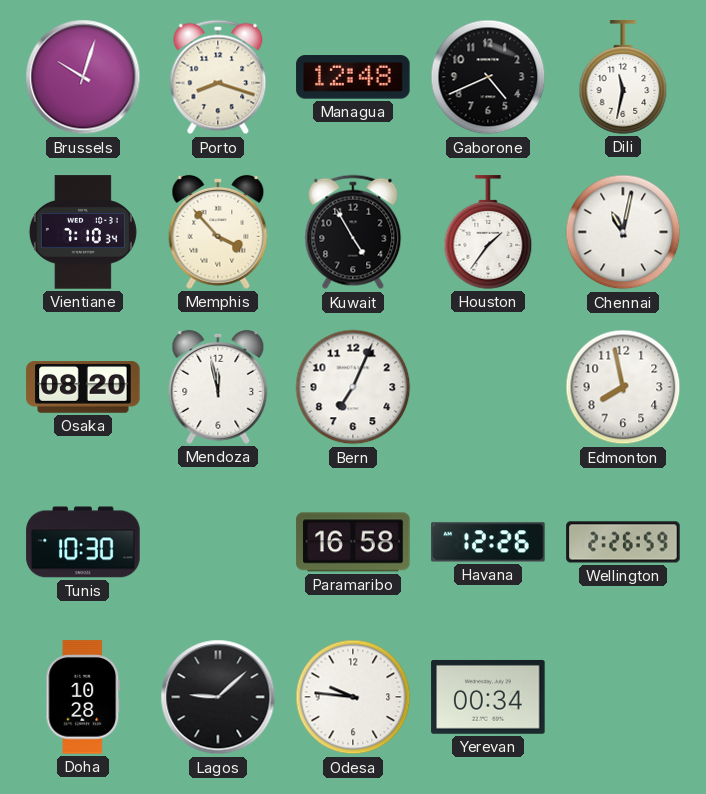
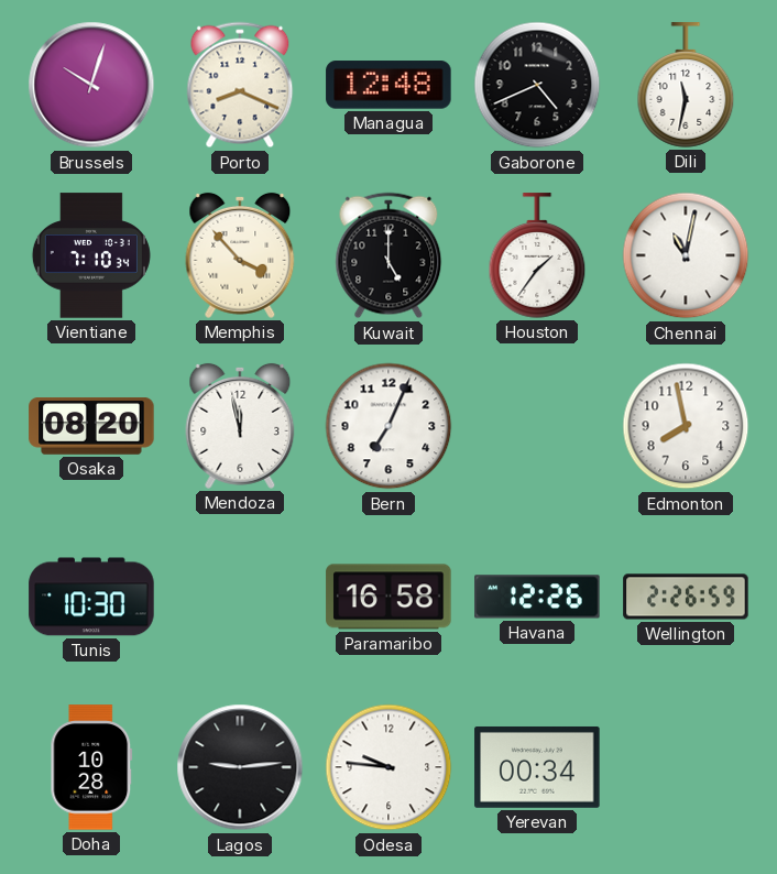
Porto: 8:18 -> 8:19 (240, 85)
Kuwait: 4:55 -> 5:00 (388, 255)
Lagos: 9:08 -> 9:14 (240, 767)
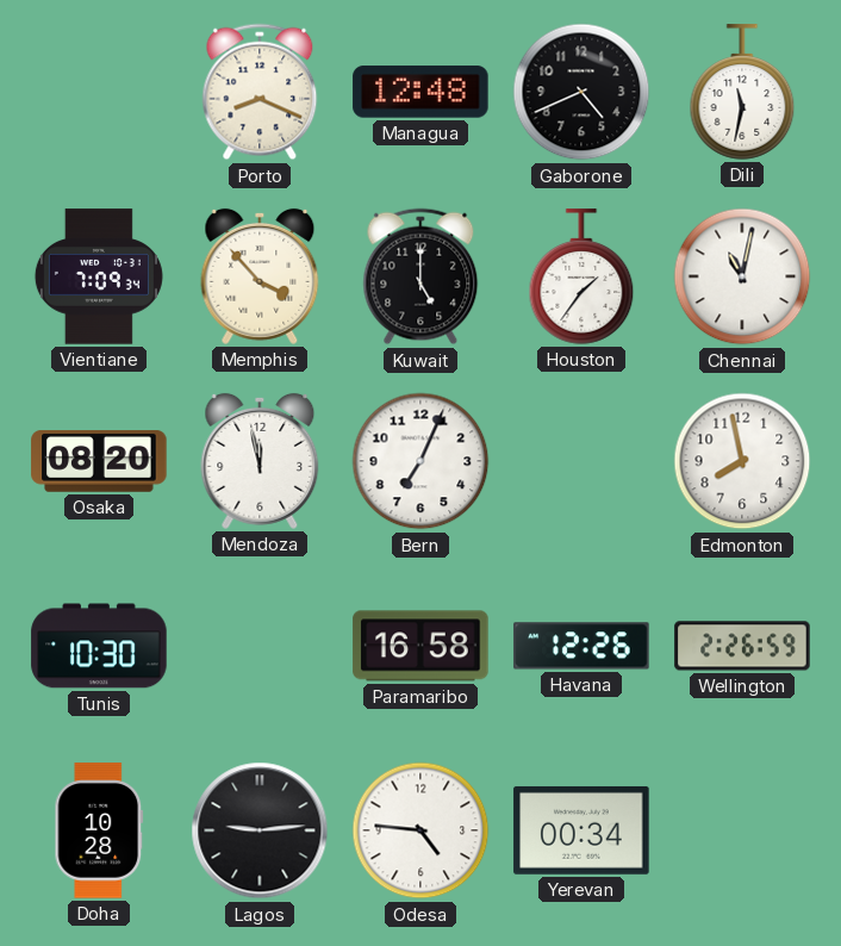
Brussels: 10:03 -> none (91, 85)
Vientiane: 7:10 -> 7:09 (99, 276)
Odesa: 9:46 -> 4:46 (420, 830)
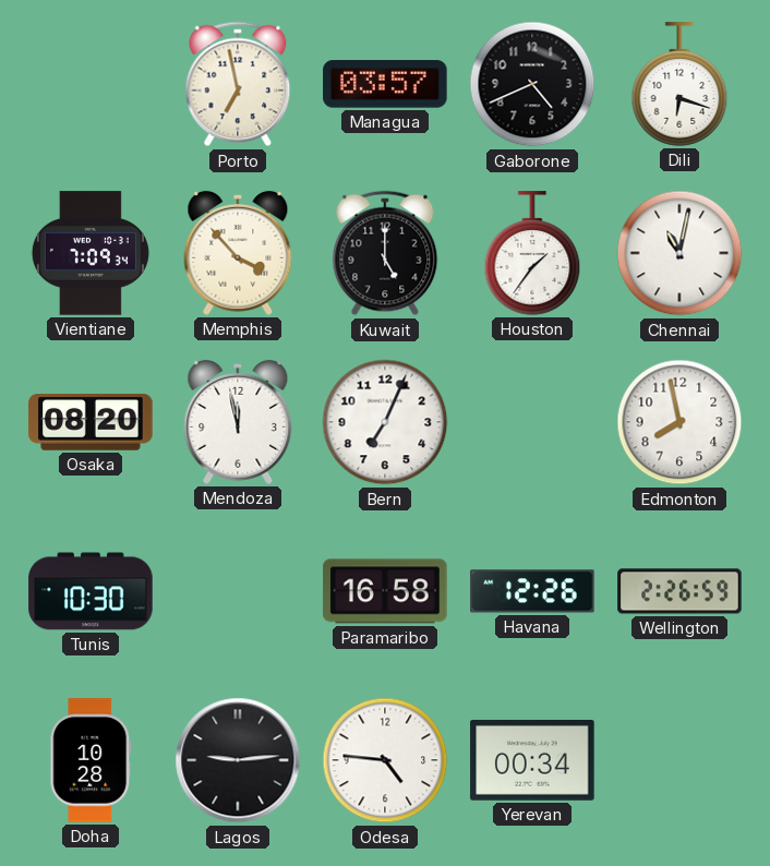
Porto: 8:19 -> 6:58 (238, 84)
Managua: 12:48 -> 03:57 (385, 84)
Dili: 11:32 -> 6:18 (679, 84)
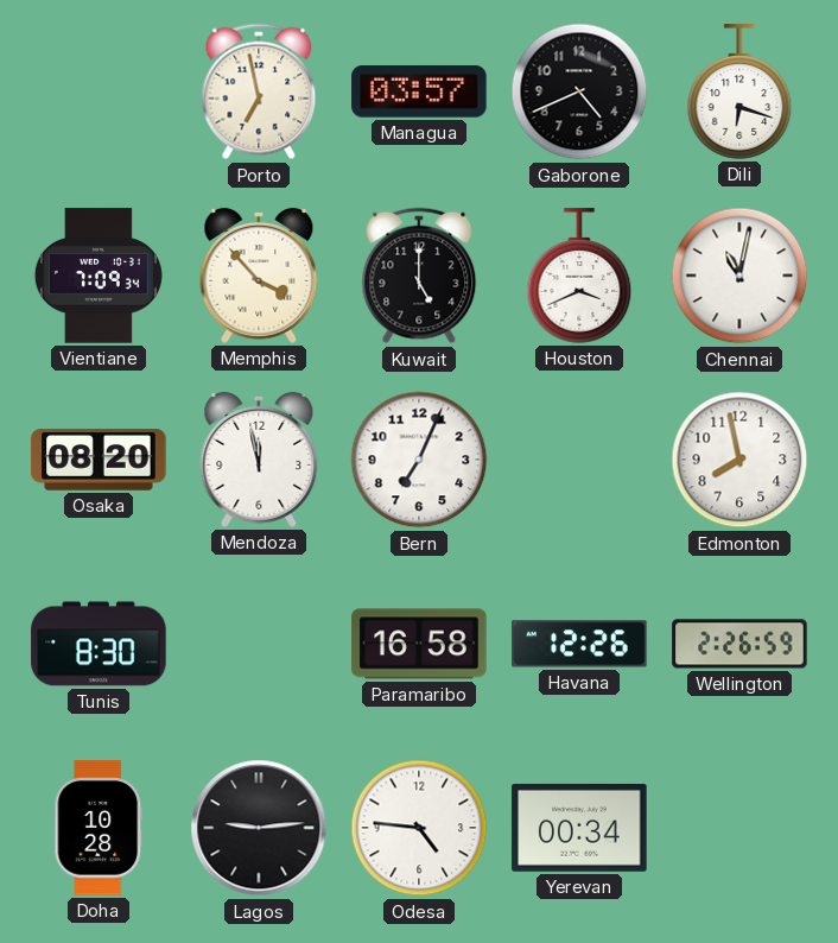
Houston: 1:36 -> 3:41 (579, 276)
Tunis: 10:30 -> 8:30 (99, 644)
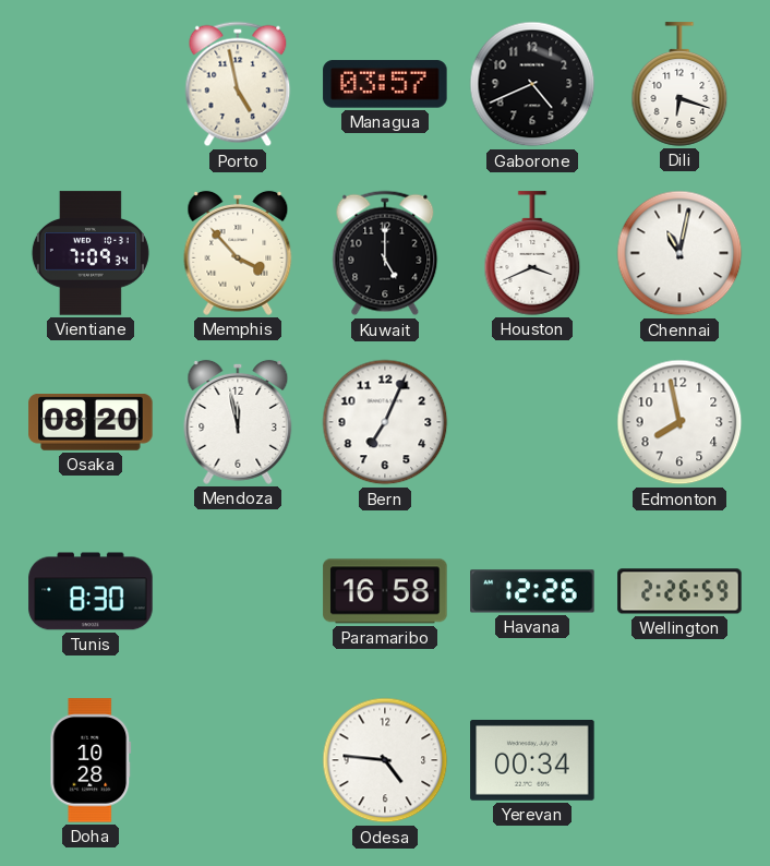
Porto: 6:58 -> 4:58 (238, 84)
Lagos: 9:14 -> none (259, 828)
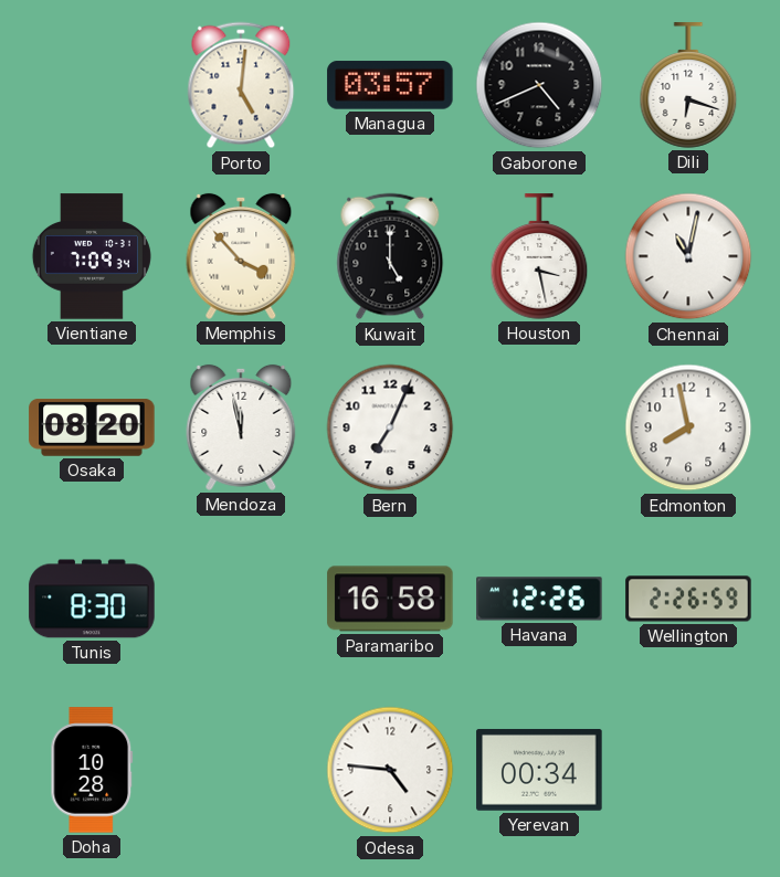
Porto: 4:58 -> 5:01 (241, 85)
Houston: 3:41 -> 3:28 (539, 256)
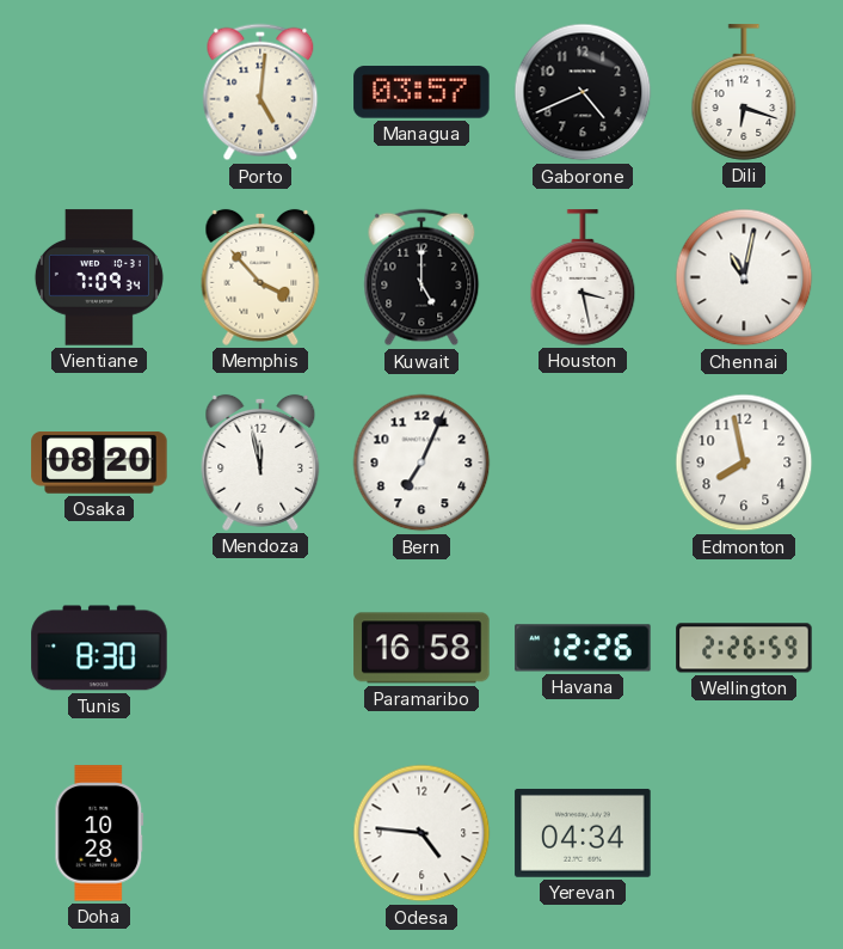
Yerevan: 00:34 -> 04:34 (583, 833)
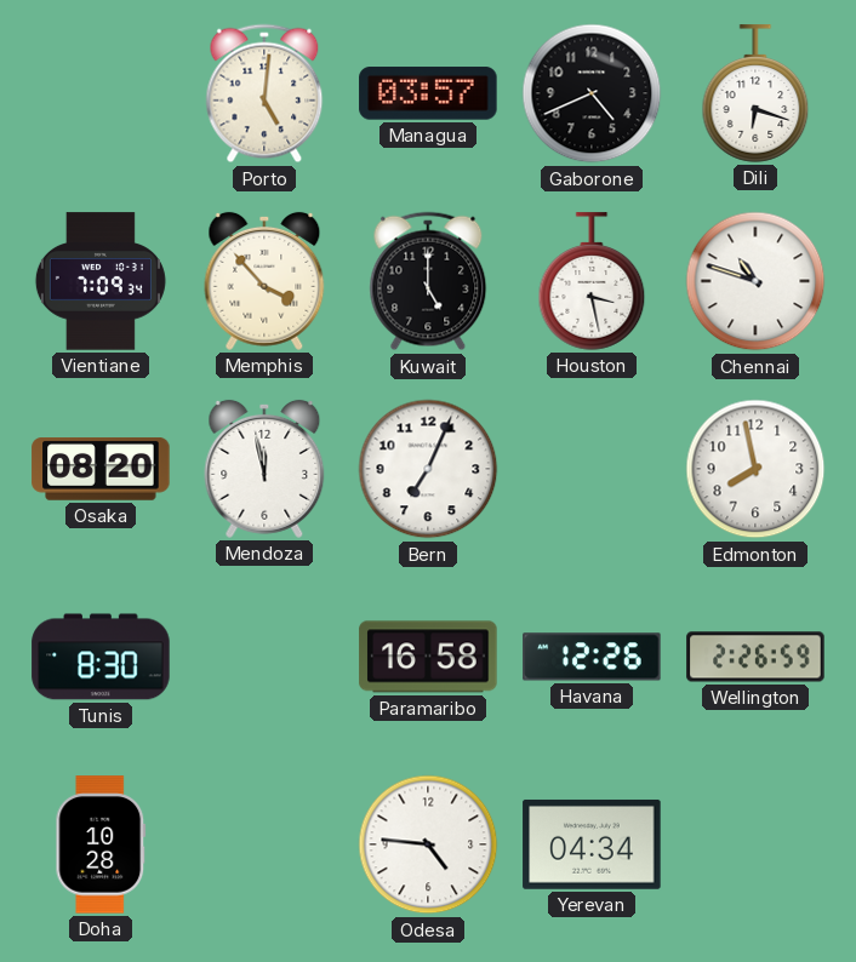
Chennai: 11:02 -> 10:48 (755, 281)
